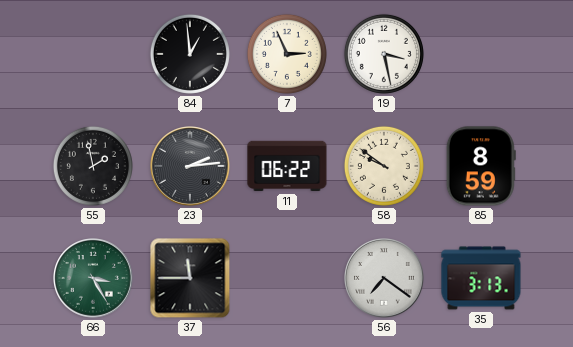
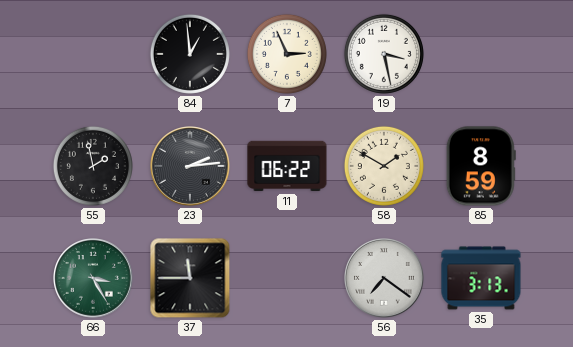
58: 9:51 -> 1:50 (384, 166)
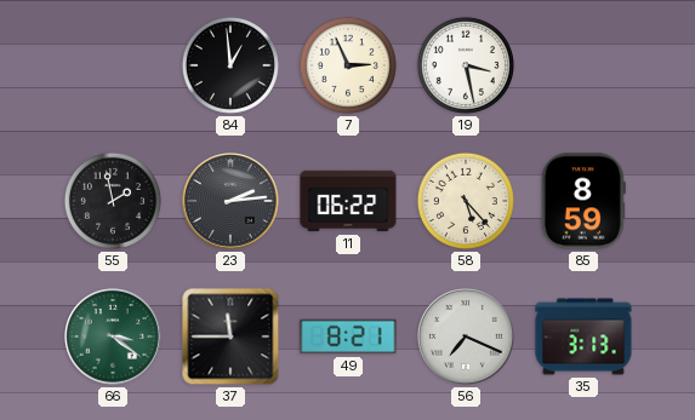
58: 1:50 -> 5:23 (466, 201)
66: 3:25 -> 3:21 (114, 338)
49: none -> 8:21 (348, 336)
56: 7:21 -> 7:19 (467, 338)
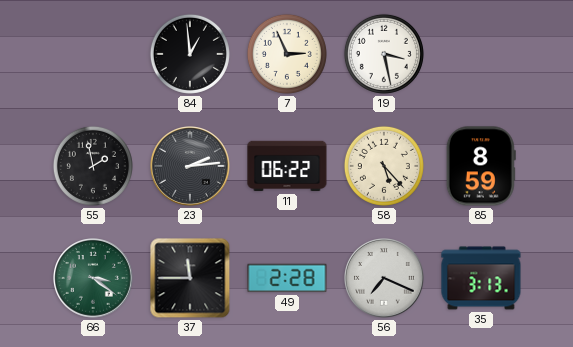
49: 8:21 -> 2:28 (287, 278)
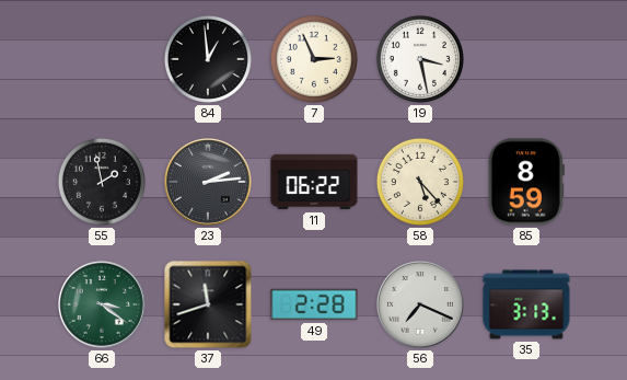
37: 11:45 -> 11:42 (208, 304)
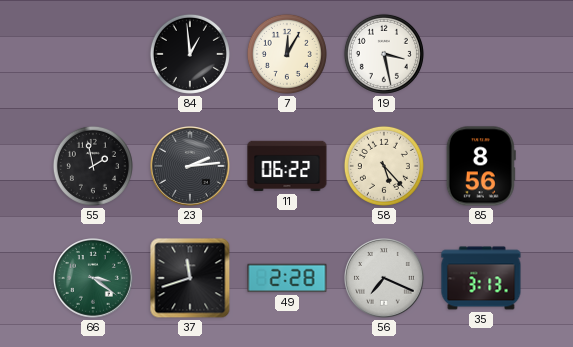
7: 2:56 -> 12:05 (287, 54)
85: 8:59 -> 8:56 (481, 166)
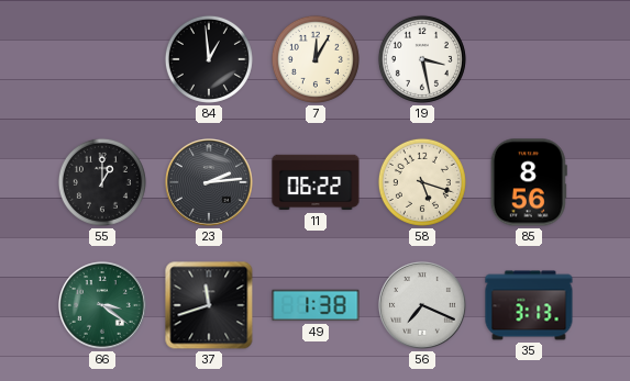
55: 1:58 -> 1:00 (102, 182)
58: 5:23 -> 5:18 (422, 182)
49: 2:28 -> 1:38 (316, 305)
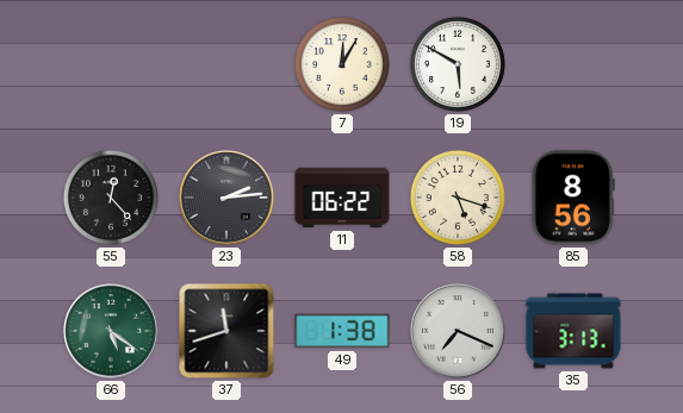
84: 12:59 -> none (209, 59)
19: 3:28 -> 5:50 (458, 64)
55: 1:00 -> 12:23 (111, 198)
66: 3:21 -> 5:21 (112, 332)
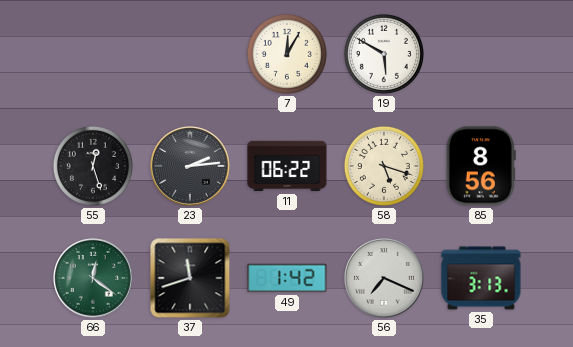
55: 12:23 -> 12:27 (93, 166)
66: 5:21 -> 12:21 (94, 279)
49: 1:38 -> 1:42 (287, 278)
